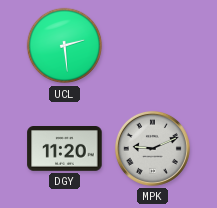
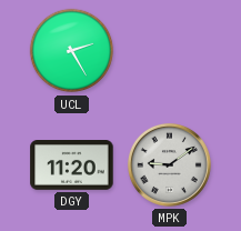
UCL: 2:29 -> 2:25 (72, 51)
MPK: 9:11 -> 9:09 (169, 164)
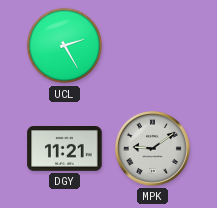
DGY: 11:20 -> 11:21 (65, 149)
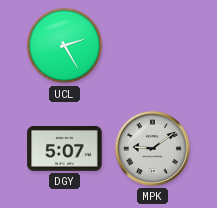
DGY: 11:21 -> 5:07 (65, 149)
